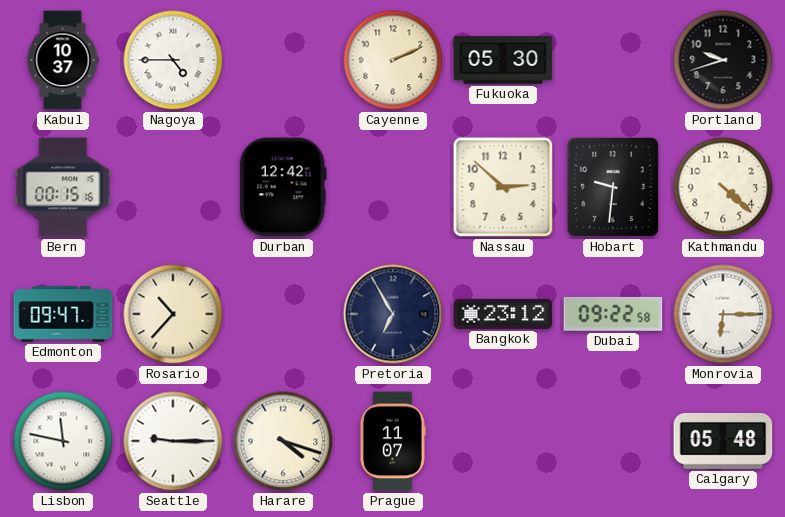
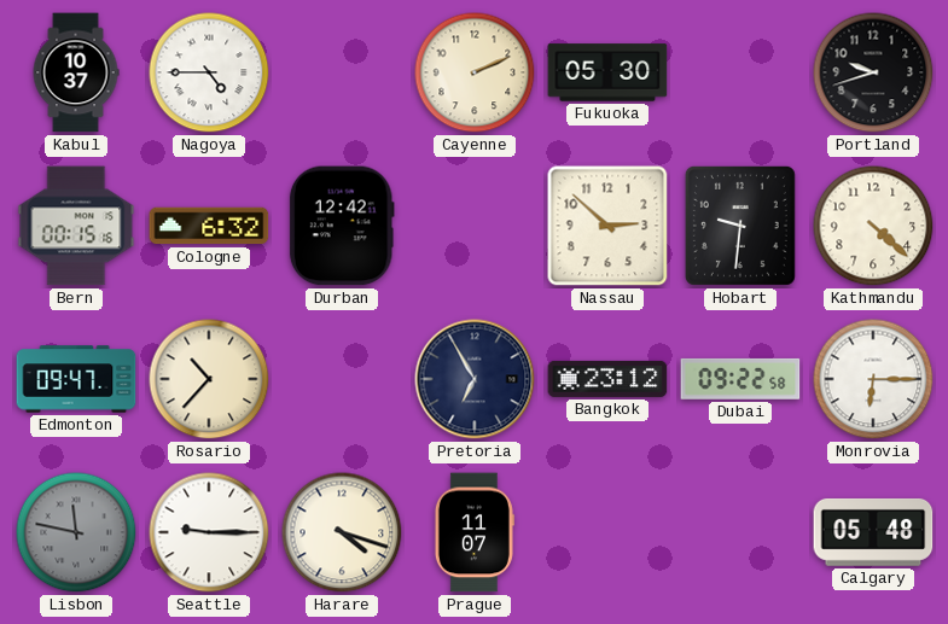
Cologne: none -> 6:32 (209, 226)
Lisbon dial: white -> grey (76, 532)
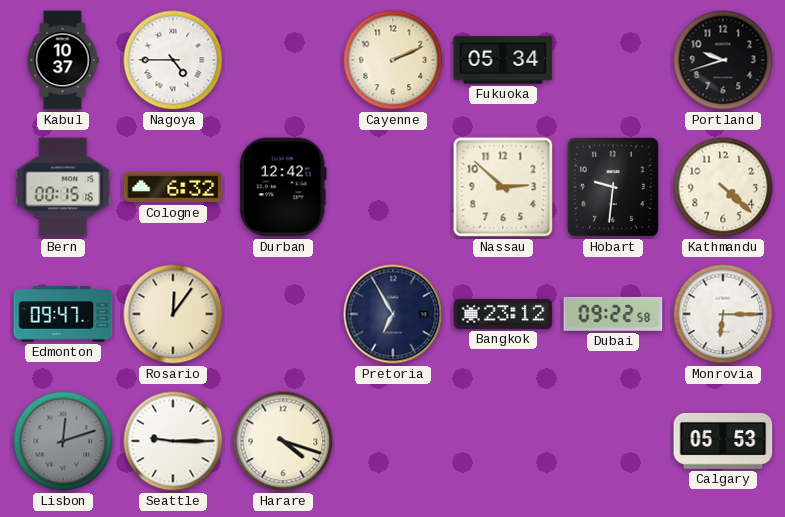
Fukuoka: 05:30 -> 05:34 (503, 60)
Rosario: 10:37 -> 12:06 (173, 314)
Lisbon: 11:47 -> 12:12 (63, 441)
Prague: 11:07 -> none (473, 532)
Calgary: 05:48 -> 05:53 (723, 441)
